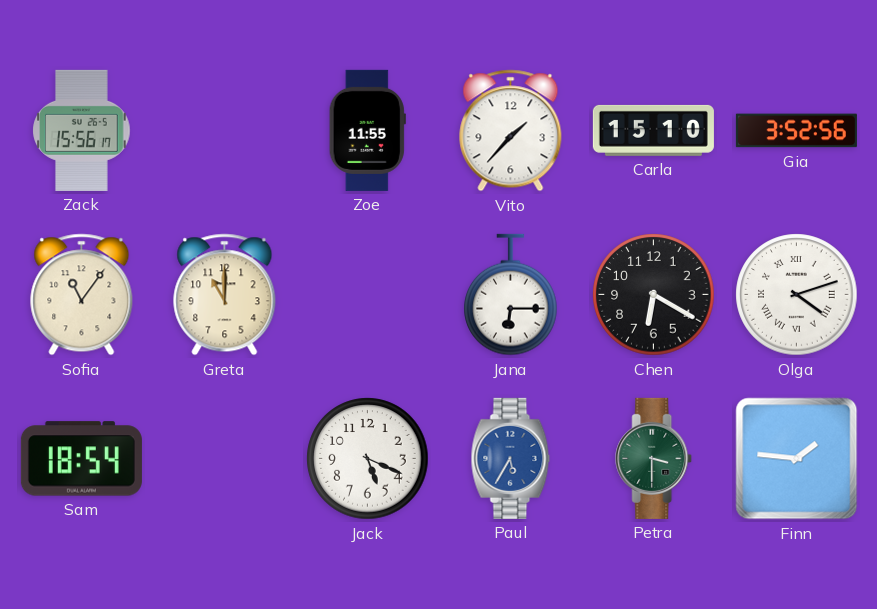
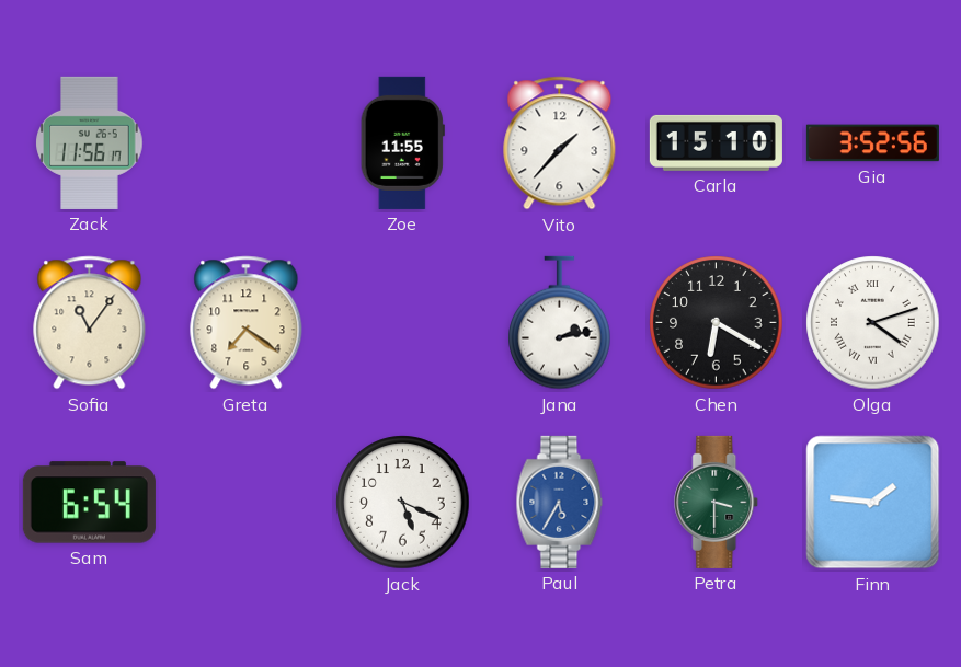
Zack: 15:56 -> 11:56 (90, 142)
Greta: 11:00 -> 7:21 (247, 323)
Jana: 6:15 -> 2:13 (560, 323)
Sam: 18:54 -> 6:54 (89, 503)
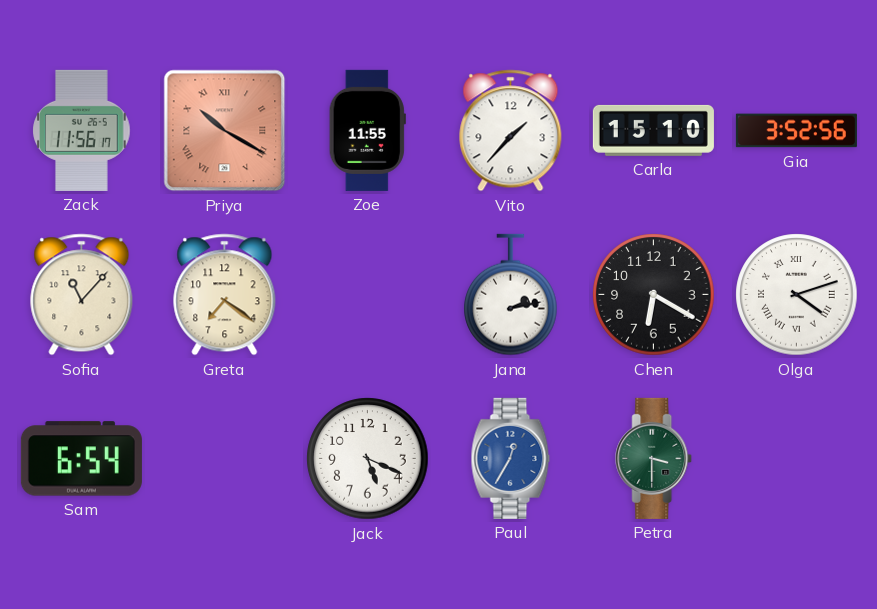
Priya: none -> 10:20 (225, 131)
Sofia: 11:06 -> 11:07 (82, 295)
Paul: 5:35 -> 12:35 (511, 458)
Finn: 1:46 -> none (873, 503)
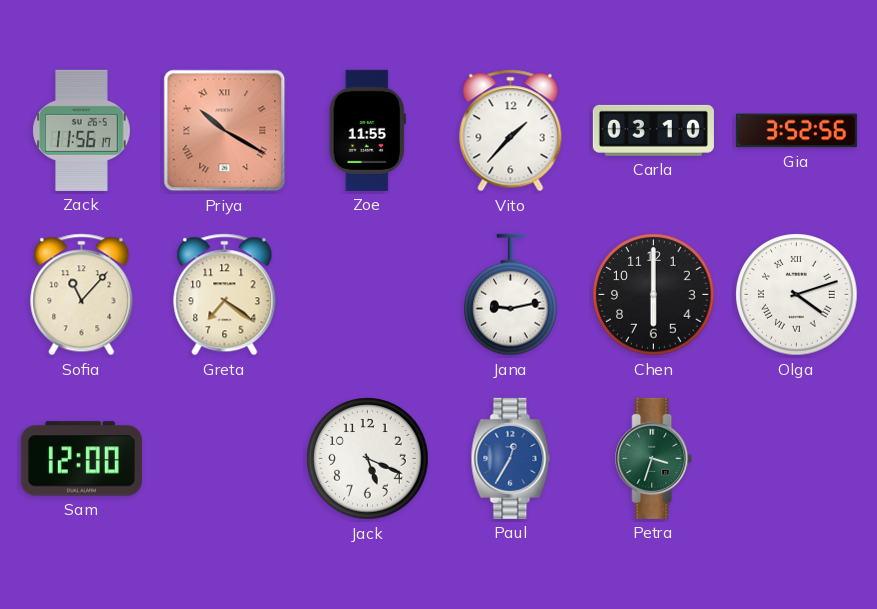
Carla: 15:10 -> 03:10 (653, 130)
Jana: 2:13 -> 9:13 (511, 295)
Chen: 6:20 -> 6:00 (654, 295)
Sam: 6:54 -> 12:00 (81, 459)
Petra: 3:30 -> 3:33 (654, 458)
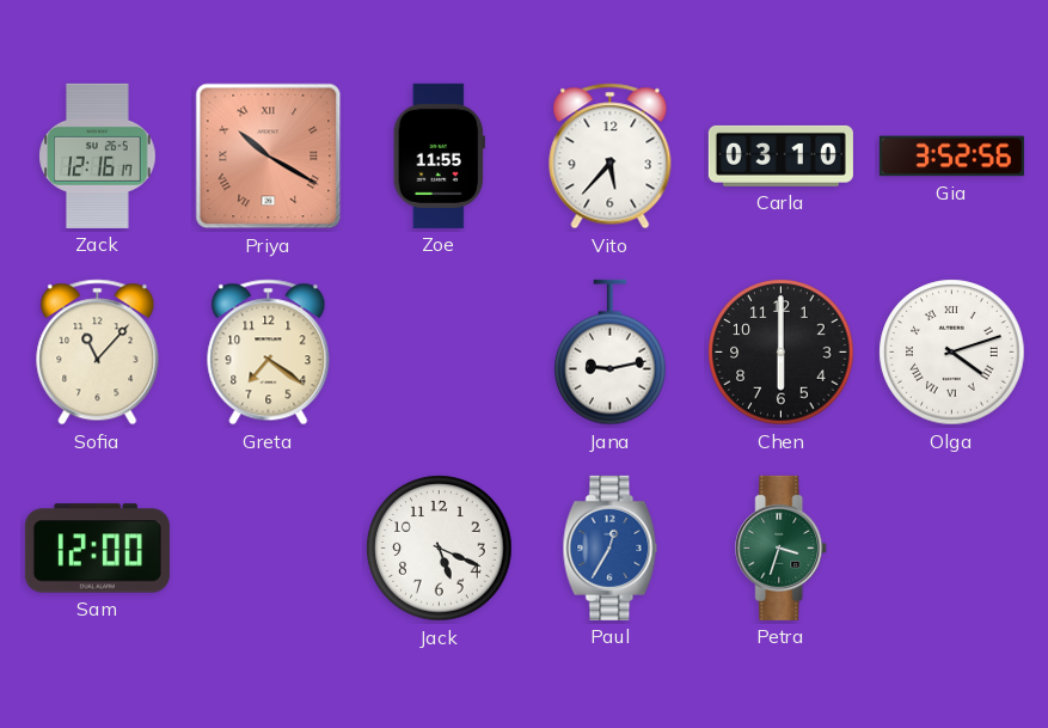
Zack: 11:56 -> 12:16 (98, 155)
Vito: 1:37 -> 5:37 (611, 157)
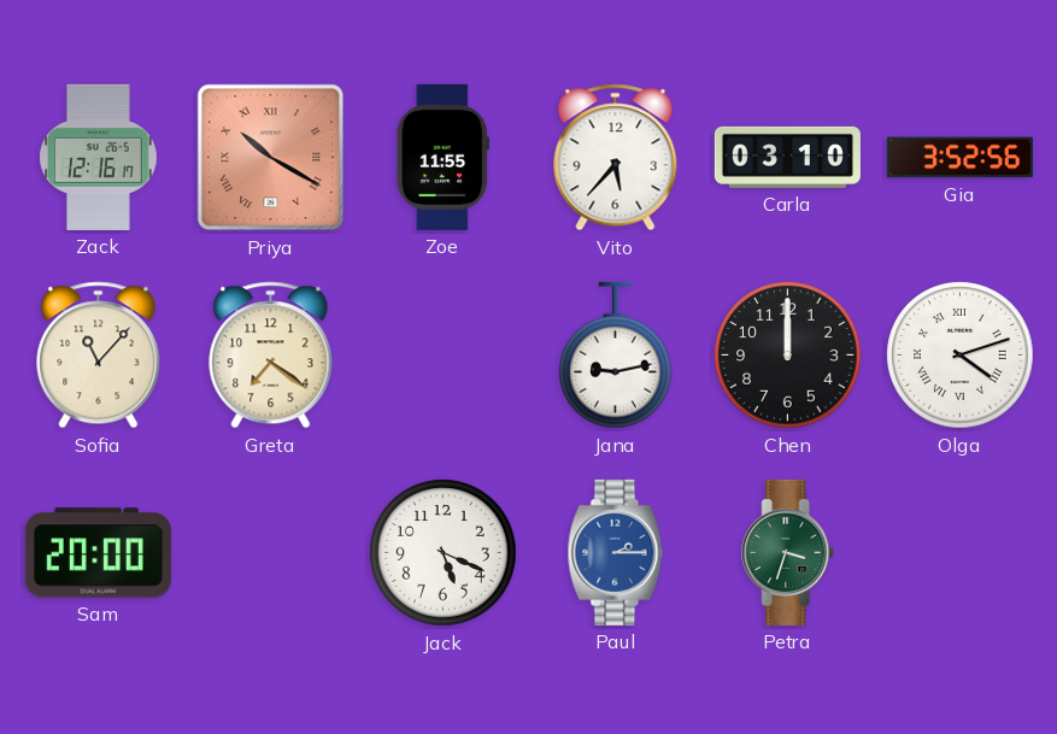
Chen: 6:00 -> 12:00 (788, 356)
Sam: 12:00 -> 20:00 (98, 553)
Paul: 12:35 -> 2:15 (616, 552)
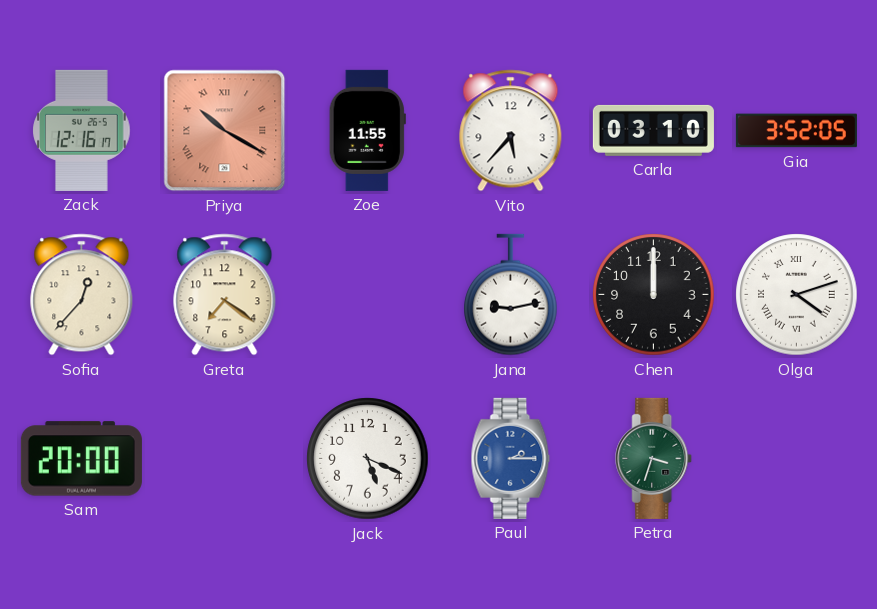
Gia: 3:52:56 -> 3:52:05 (796, 131)
Sofia: 11:07 -> 12:37 (82, 295)
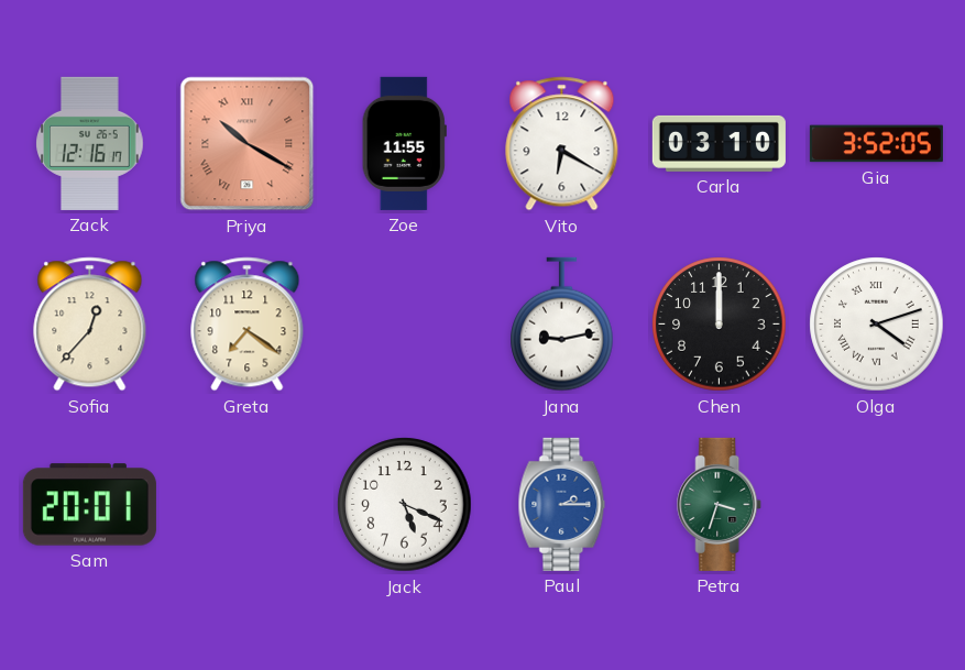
Vito: 5:37 -> 6:20 (562, 144)
Sam: 20:00 -> 20:01 (89, 505)
